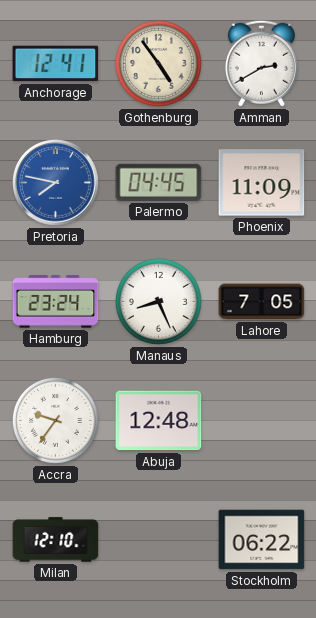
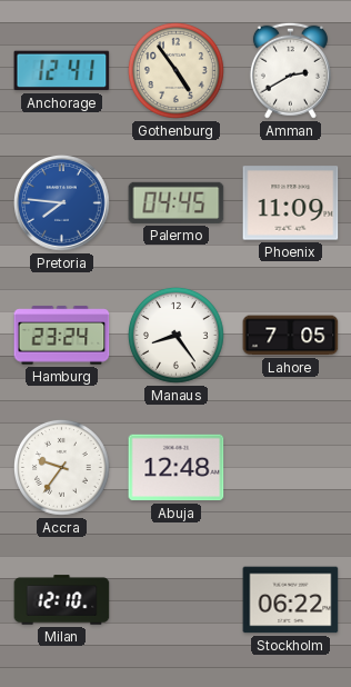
Pretoria: 7:47 -> 7:46 (62, 203)
Manaus: 8:26 -> 8:24 (175, 335)
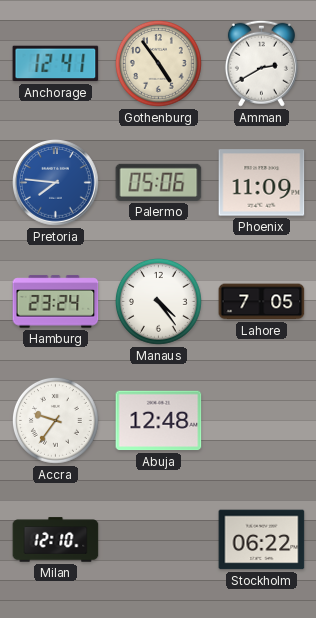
Palermo: 04:45 -> 05:06 (159, 182)
Manaus: 8:24 -> 4:24 (158, 301)
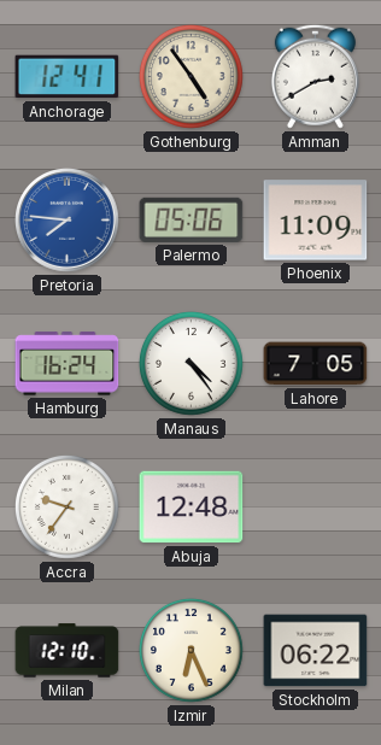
Hamburg: 23:24 -> 16:24 (68, 364)
Izmir: none -> 6:26 (190, 650)
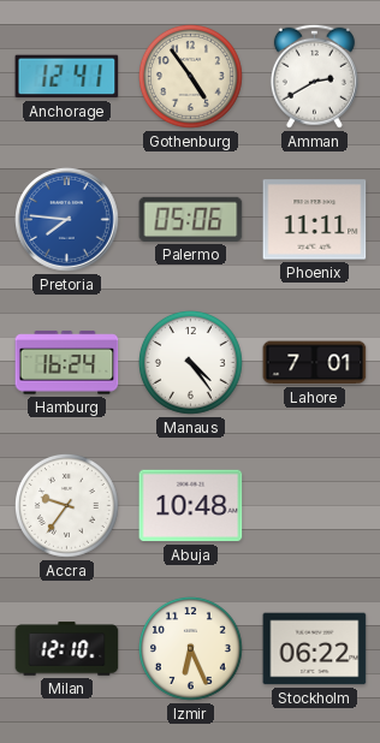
Phoenix: 11:09 -> 11:11 (315, 220)
Lahore: 7:05 -> 7:01 (315, 363)
Abuja: 12:48 -> 10:48 (191, 506)
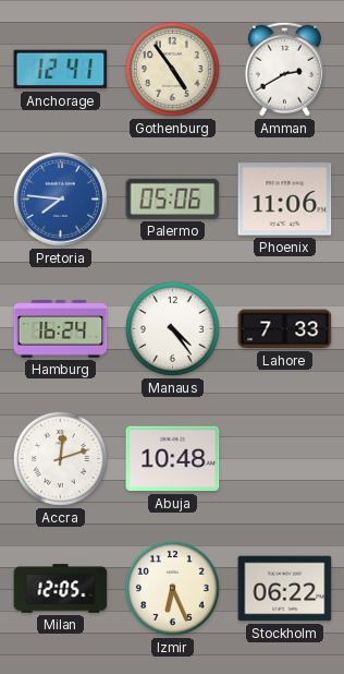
Phoenix: 11:11 -> 11:06 (285, 200)
Lahore: 7:01 -> 7:33 (285, 329)
Accra: 9:36 -> 12:12 (60, 458)
Milan: 12:10 -> 12:05 (61, 589)
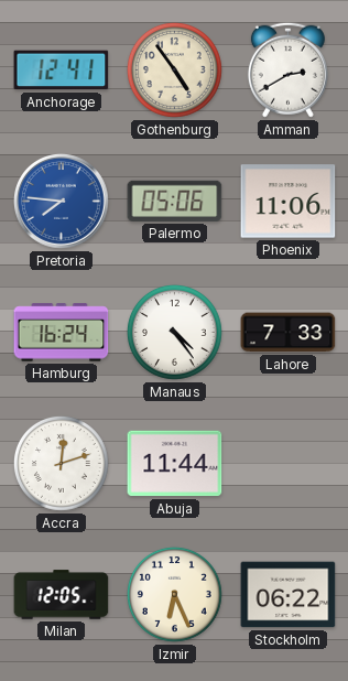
Abuja: 10:48 -> 11:44 (175, 464)
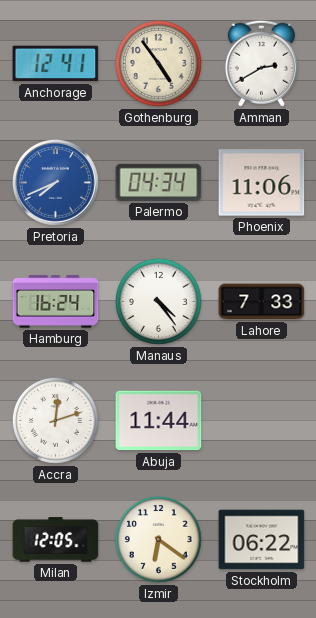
Pretoria: 7:46 -> 7:41 (56, 183)
Palermo: 05:06 -> 04:34 (159, 182)
Izmir: 6:26 -> 6:21 (158, 539)
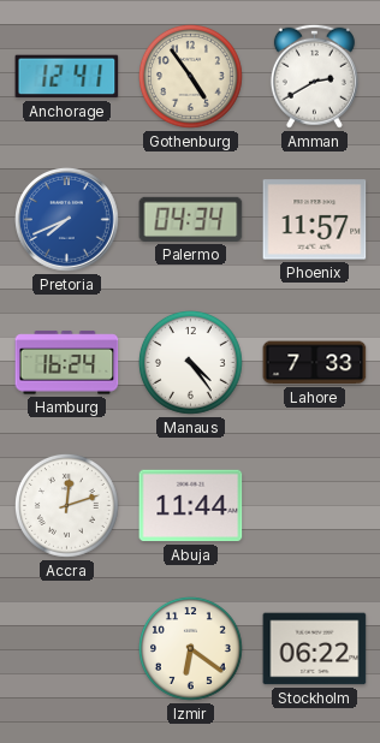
Phoenix: 11:06 -> 11:57 (315, 220)
Milan: 12:05 -> none (56, 540)
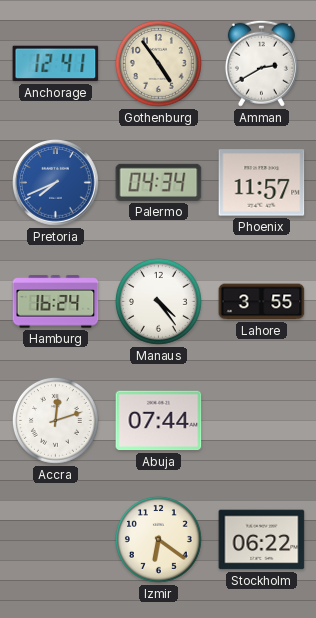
Lahore: 7:33 -> 3:55 (262, 302)
Abuja: 11:44 -> 07:44 (159, 421)
